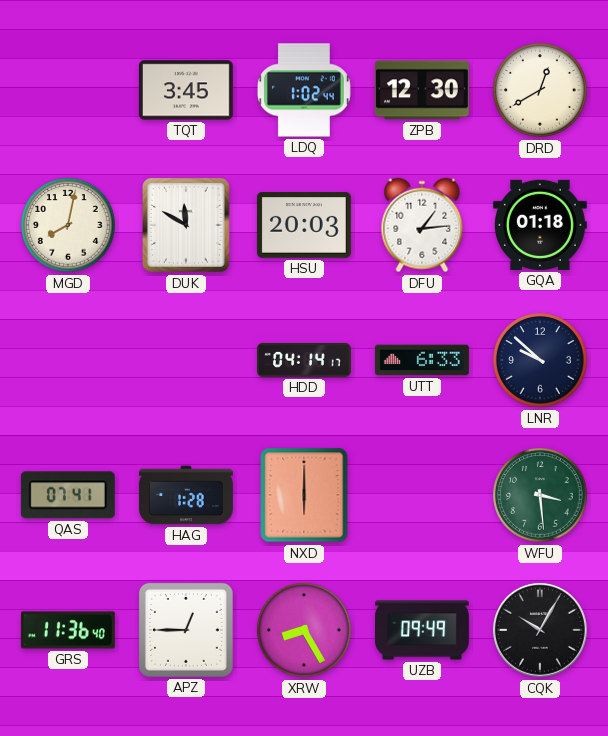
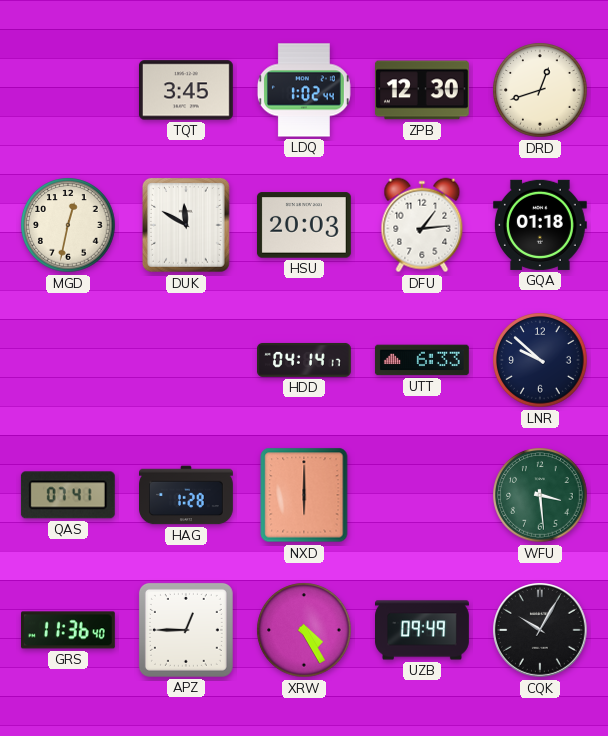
DRD: 12:40 -> 12:42 (540, 90)
MGD: 8:02 -> 12:32 (68, 225)
XRW: 8:25 -> 4:25 (304, 630)
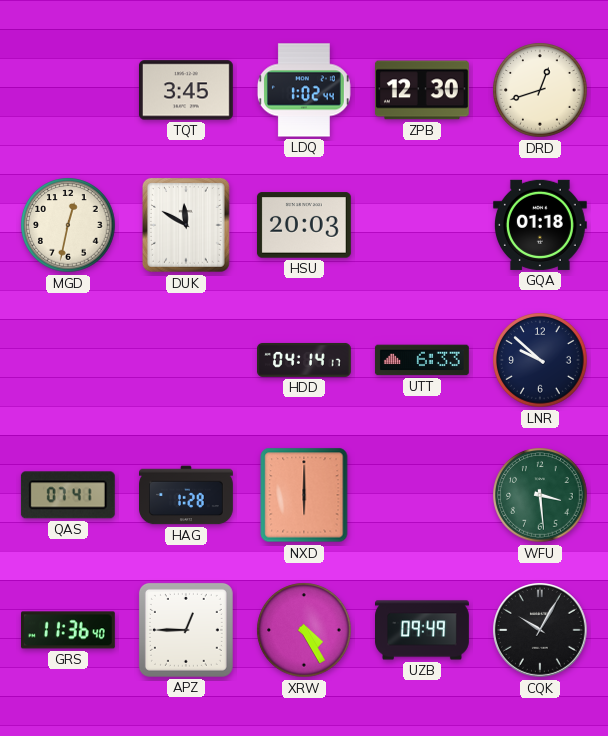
DFU: 1:14 -> none (422, 225)
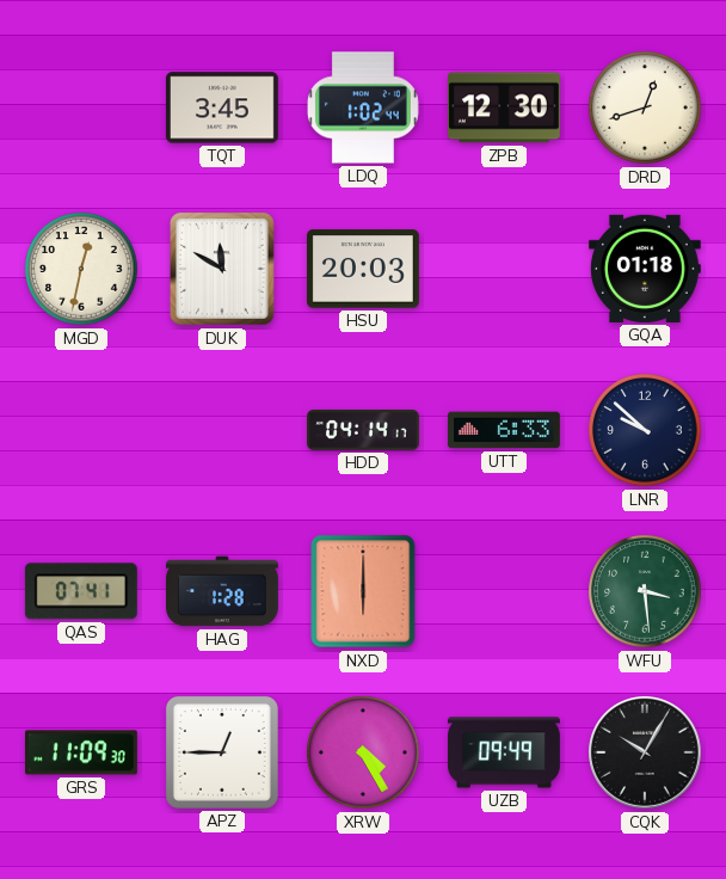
GRS: 11:36 -> 11:09 (81, 752)
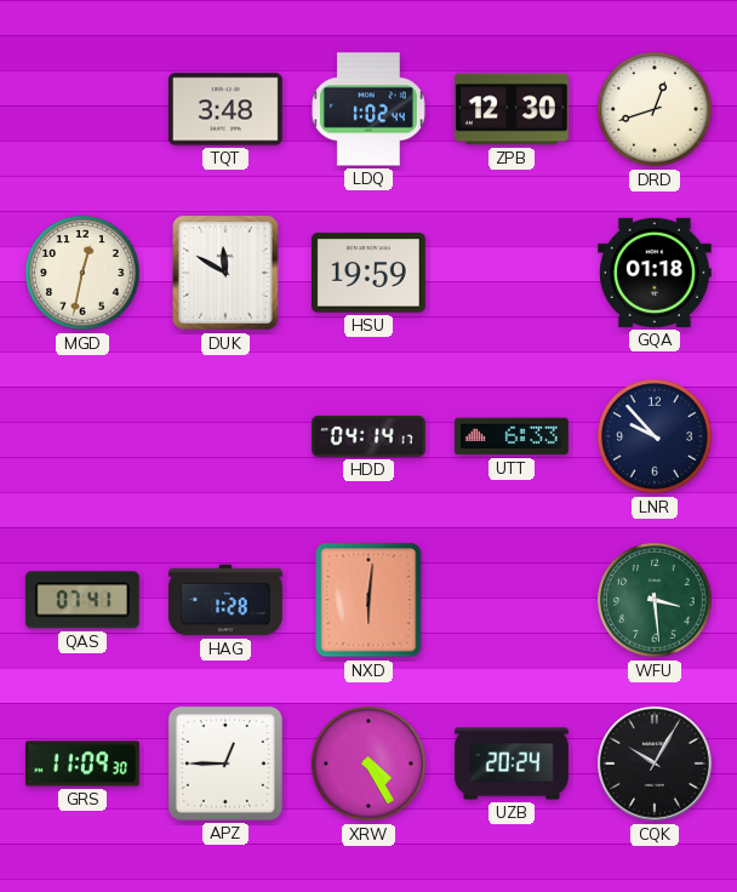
TQT: 3:45 -> 3:48 (225, 109)
HSU: 20:03 -> 19:59 (368, 273)
LNR: 9:52 -> 9:53 (655, 436)
NXD: 6:00 -> 6:01 (368, 600)
UZB: 09:49 -> 20:24 (513, 764)
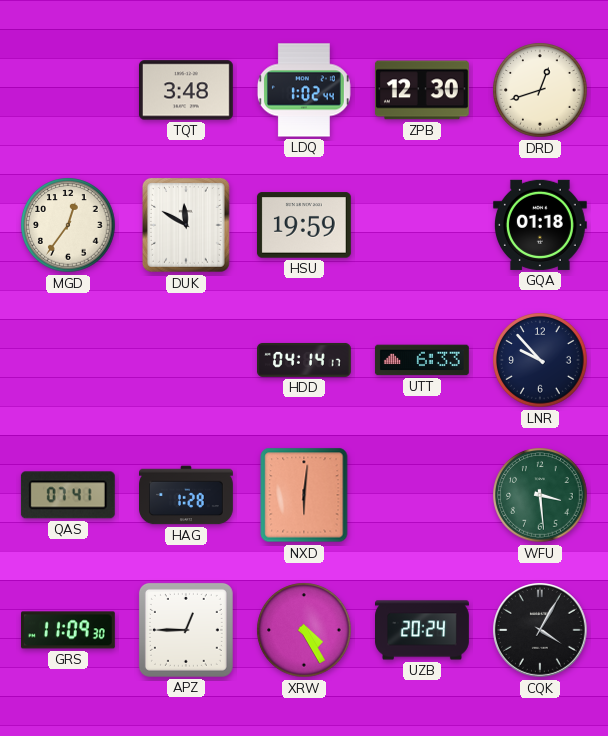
MGD: 12:32 -> 12:36 (68, 225)
CQK: 10:05 -> 4:05 (541, 631)
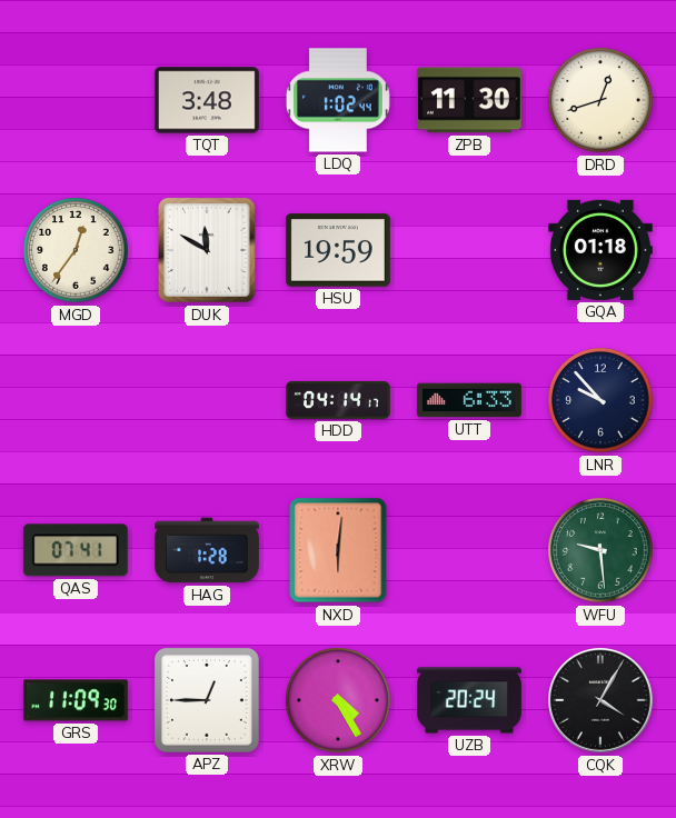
ZPB: 12:30 -> 11:30 (469, 100)
WFU: 3:29 -> 9:29 (600, 550)
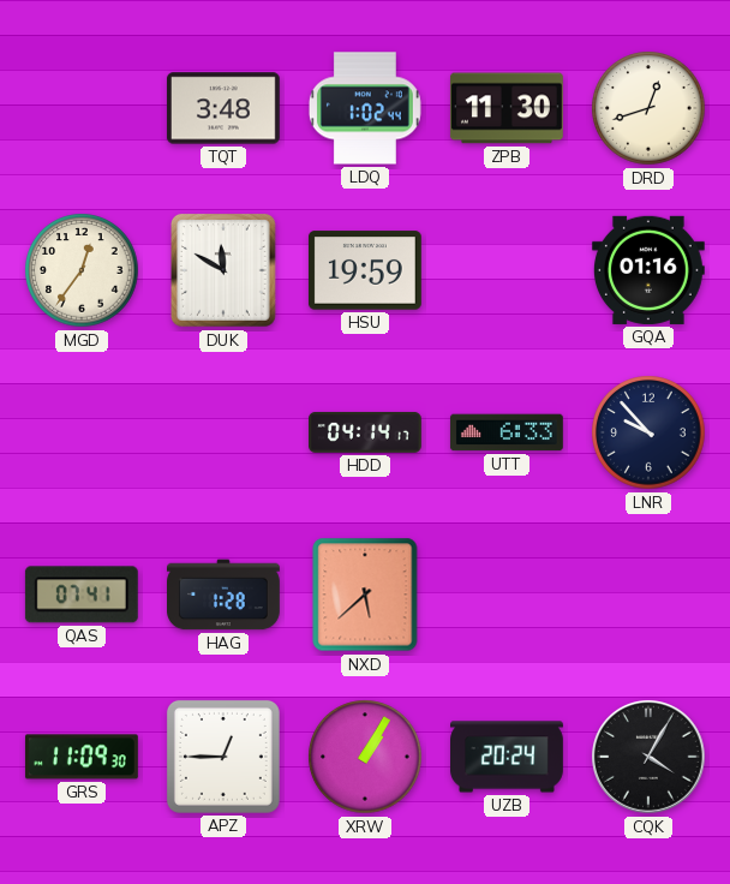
GQA: 01:18 -> 01:16 (648, 270)
NXD: 6:01 -> 5:38 (365, 595)
WFU: 9:29 -> none (600, 550)
XRW: 4:25 -> 1:05 (365, 757)
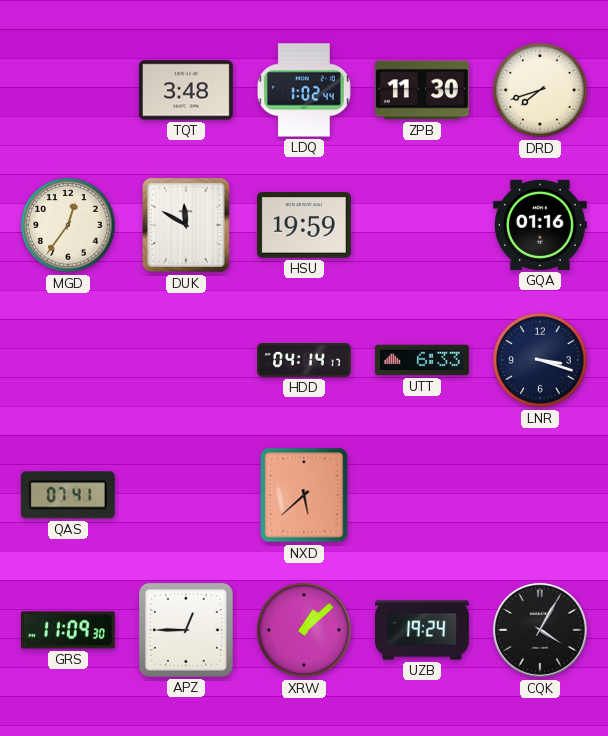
DRD: 12:42 -> 7:42 (540, 90)
LNR: 9:53 -> 3:18 (540, 360)
HAG: 1:28 -> none (225, 595)
XRW: 1:05 -> 1:08 (304, 630)
UZB: 20:24 -> 19:24 (423, 630)
